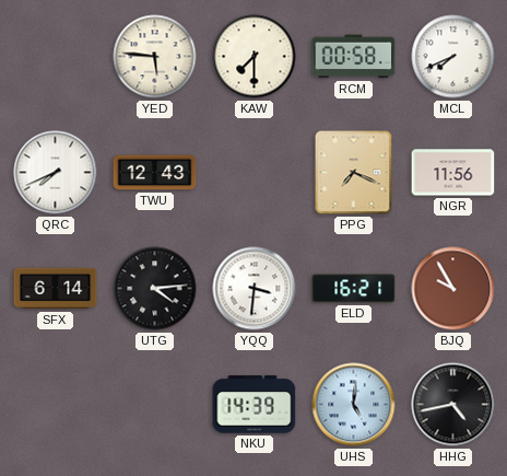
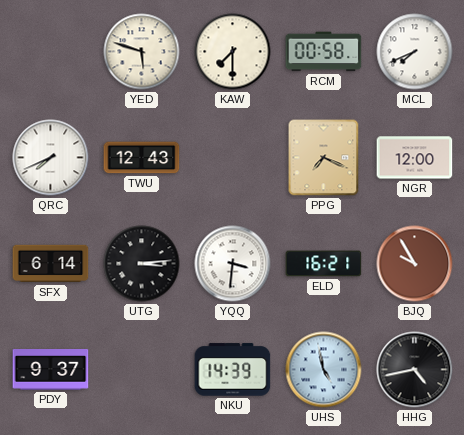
YED: 5:46 -> 5:48 (142, 52)
NGR: 11:56 -> 12:00 (415, 158)
UTG: 4:14 -> 3:14 (142, 264)
PDY: none -> 9:37 (51, 370)
UHS: 5:01 -> 4:58 (324, 370)
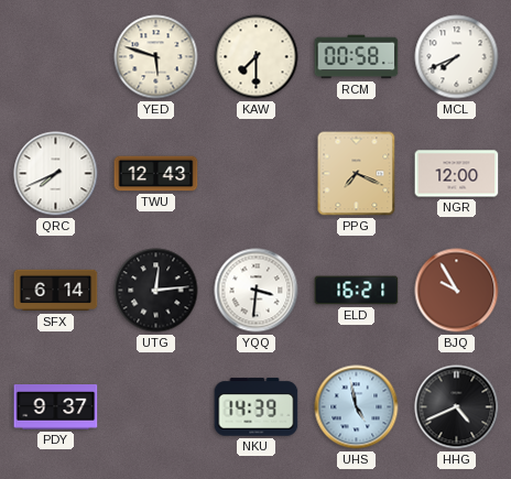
UTG: 3:14 -> 12:14 (156, 291)
HHG: 4:43 -> 4:41 (457, 407)
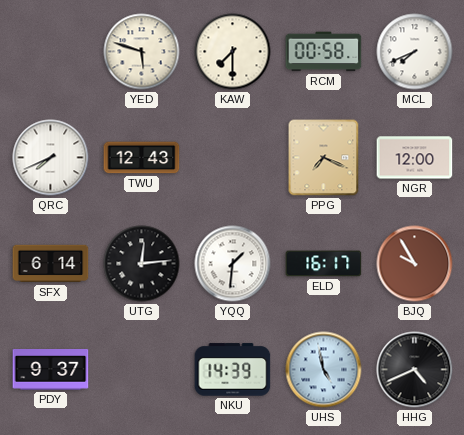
YQQ: 3:31 -> 1:31 (233, 264)
ELD: 16:21 -> 16:17 (324, 264)
